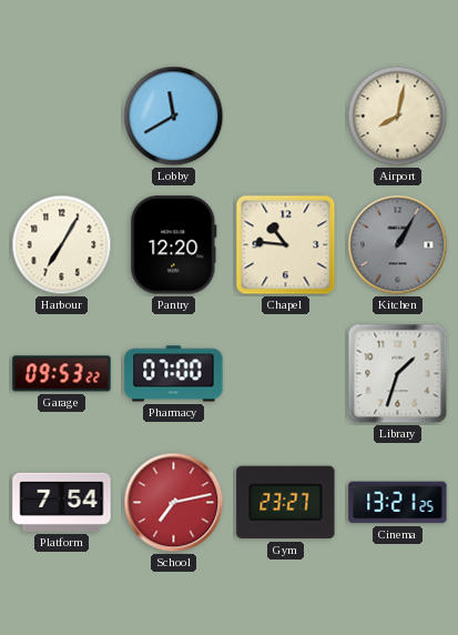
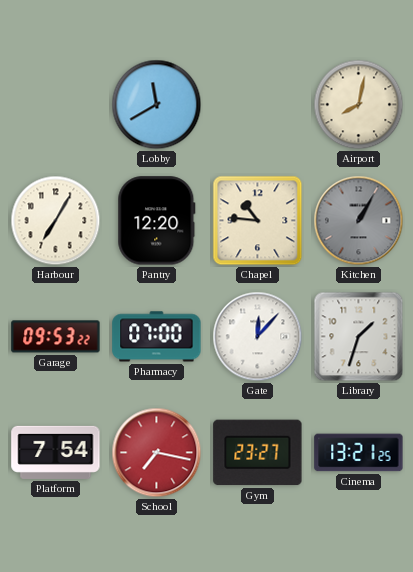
Gate: none -> 12:07 (258, 337)
School: 7:13 -> 7:17 (157, 453)
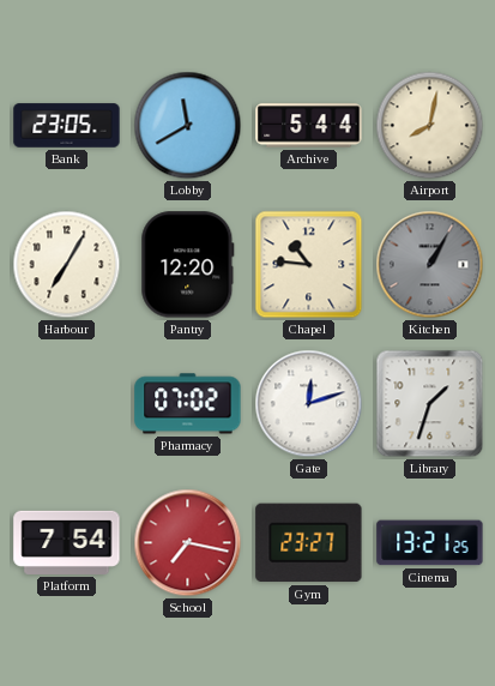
Bank: none -> 23:05 (67, 126)
Archive: none -> 5:44 (309, 126)
Garage: 09:53 -> none (56, 337)
Pharmacy: 07:00 -> 07:02 (188, 404)
Gate: 12:07 -> 12:12 (309, 404)
